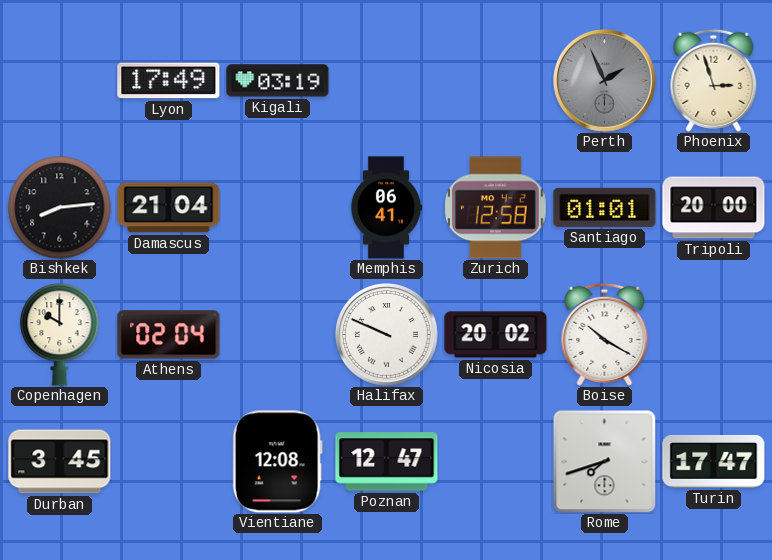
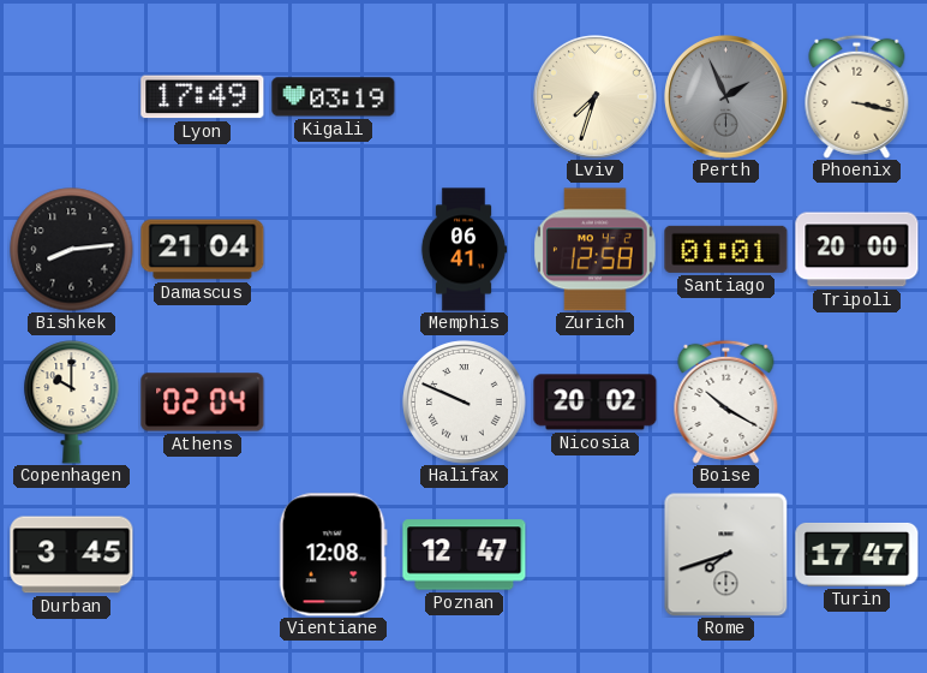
Lviv: none -> 7:33 (596, 97)
Phoenix: 2:57 -> 3:17 (857, 96)
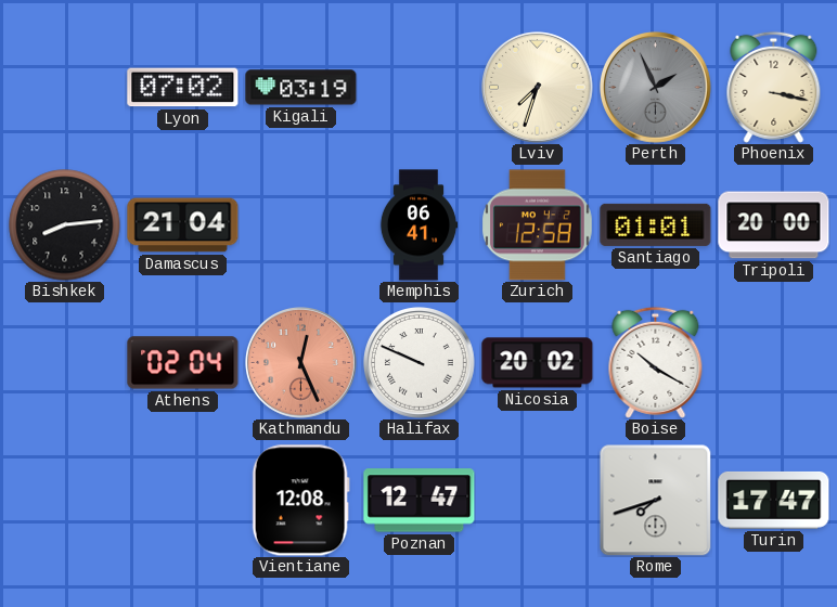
Lyon: 17:49 -> 07:02 (183, 88)
Copenhagen: 10:00 -> none (72, 403)
Kathmandu: none -> 12:26 (301, 363)
Durban: 3:45 -> none (72, 555)
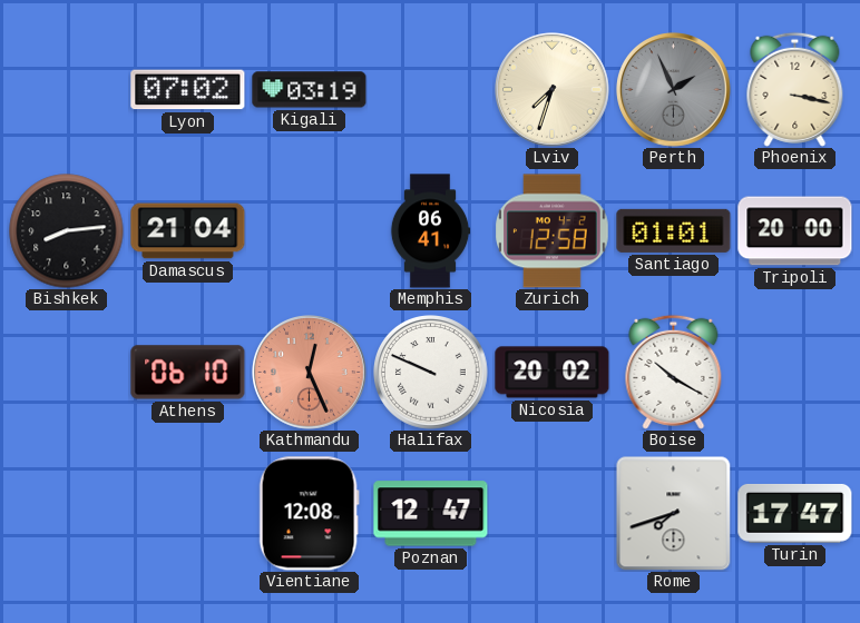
Athens: 02:04 -> 06:10 (188, 373)
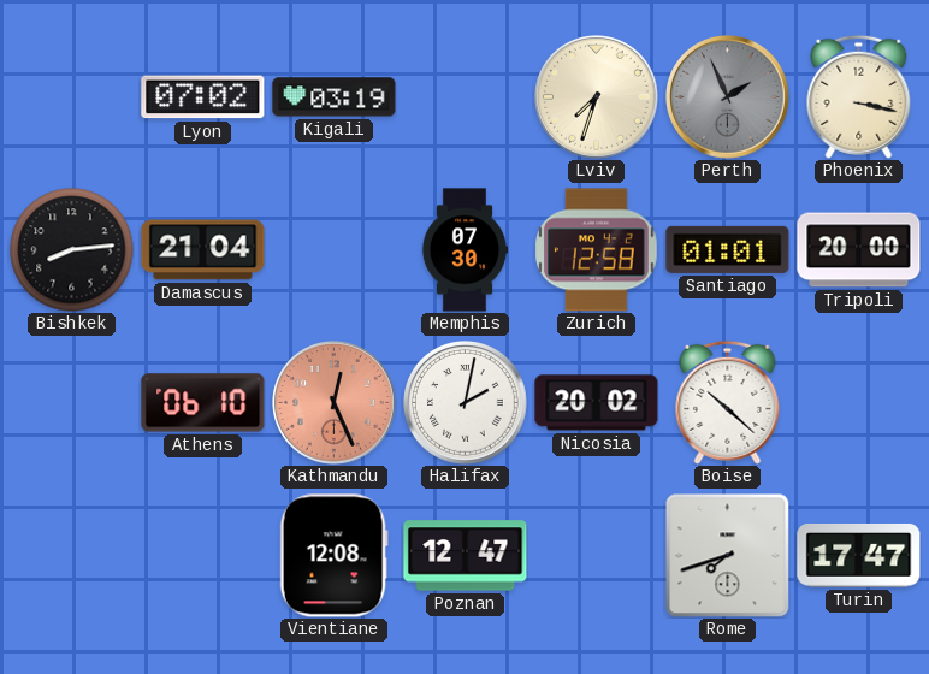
Memphis: 06:41 -> 07:30 (464, 250)
Halifax: 9:49 -> 2:02 (466, 403)
Boise: 10:20 -> 10:22 (728, 402)
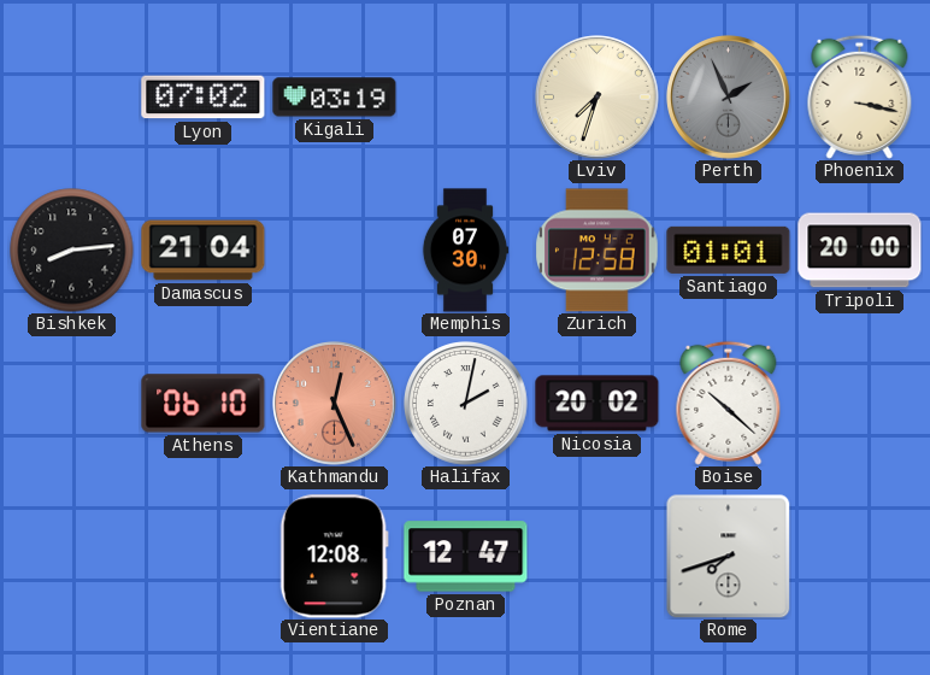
Turin: 17:47 -> none (859, 555)
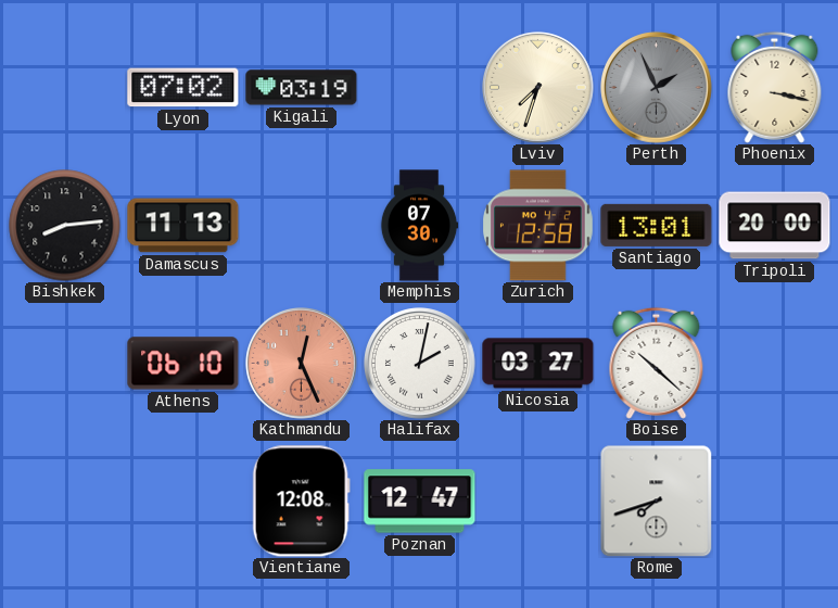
Damascus: 21:04 -> 11:13 (183, 226)
Santiago: 01:01 -> 13:01 (657, 225)
Nicosia: 20:02 -> 03:27 (538, 364)
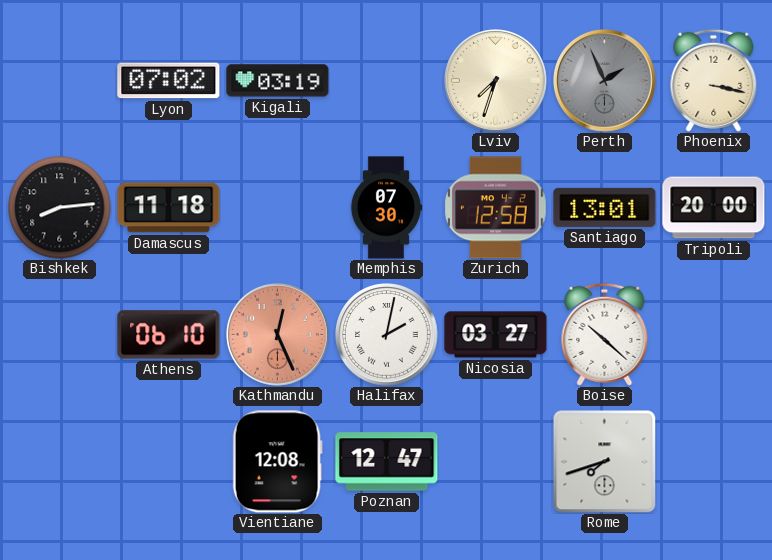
Damascus: 11:13 -> 11:18 (169, 208)
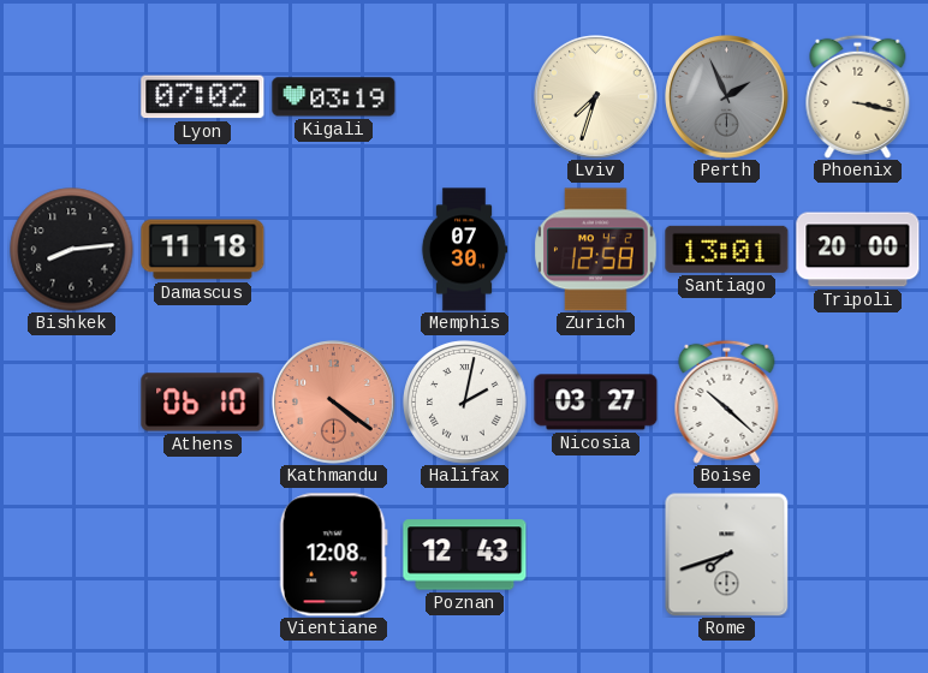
Kathmandu: 12:26 -> 4:21 (334, 403)
Poznan: 12:47 -> 12:43 (465, 555)
